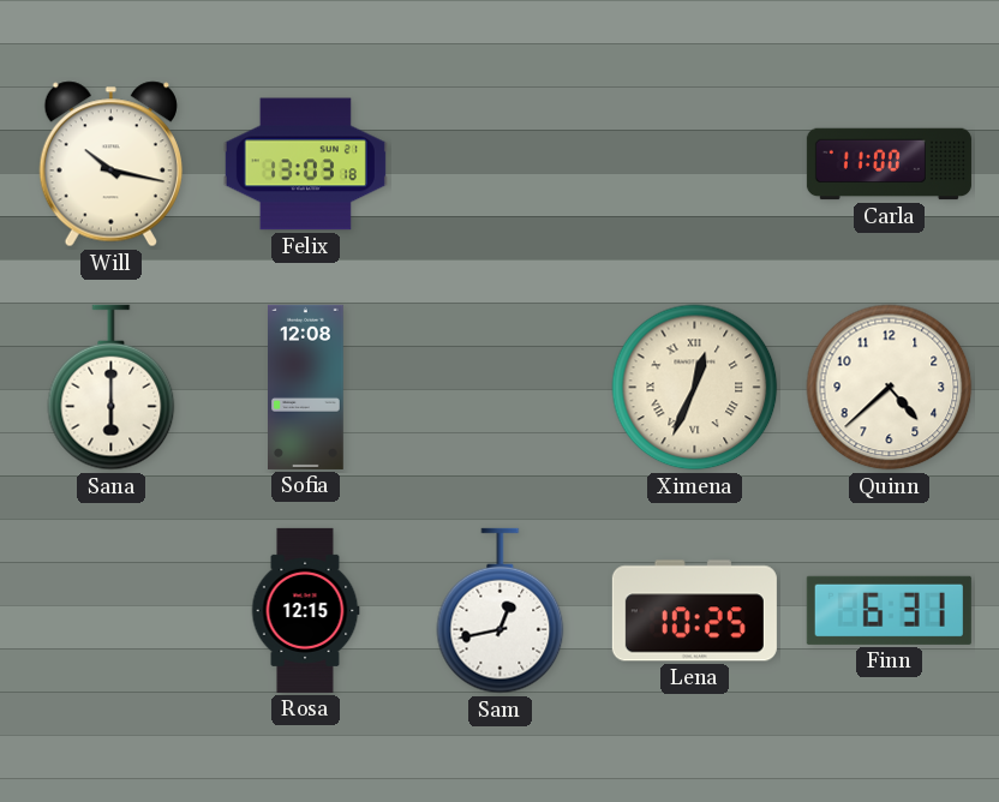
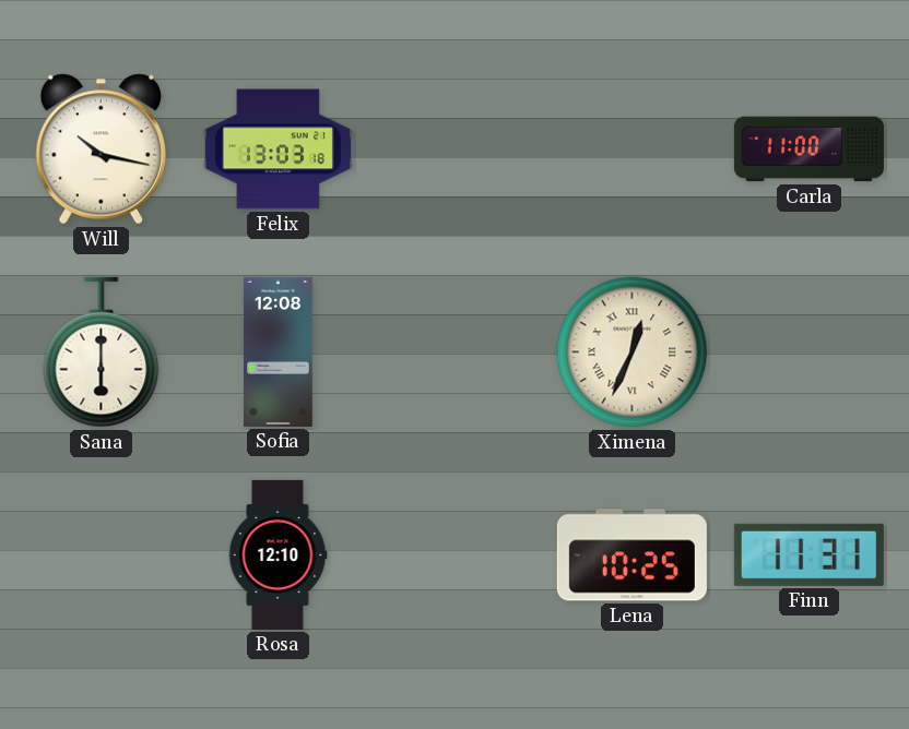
Quinn: 4:38 -> none (890, 388)
Rosa: 12:15 -> 12:10 (278, 554)
Sam: 12:43 -> none (501, 611)
Finn: 6:31 -> 11:31 (808, 554)
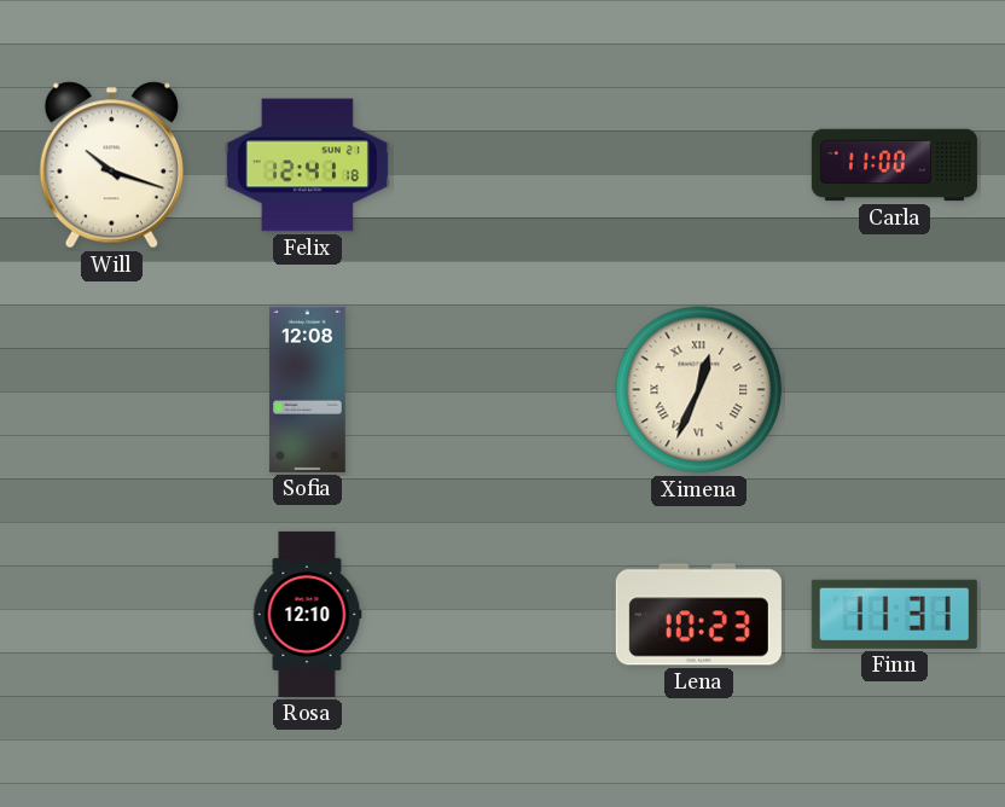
Will: 10:17 -> 10:18 (111, 166)
Felix: 13:03 -> 12:41 (307, 166)
Sana: 6:00 -> none (102, 352)
Lena: 10:25 -> 10:23 (698, 615)
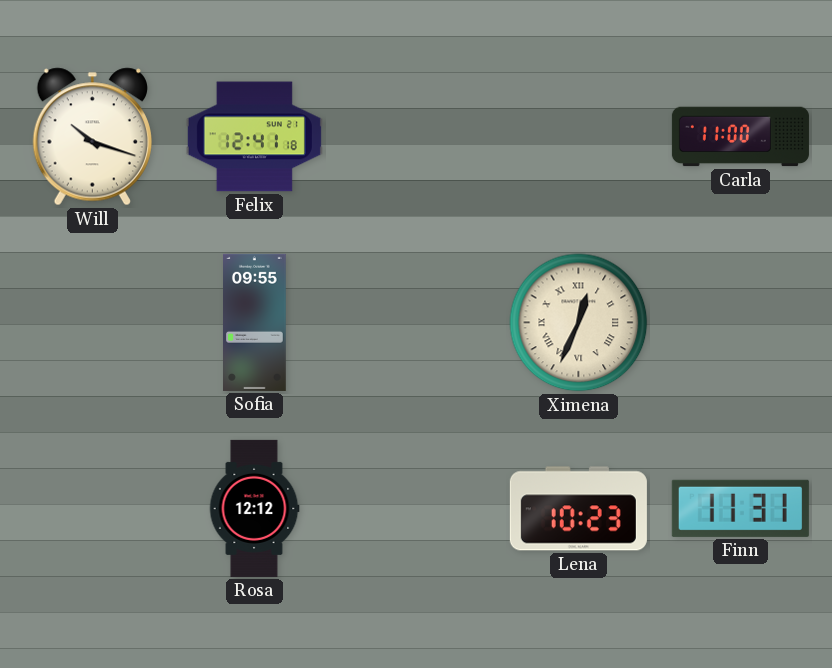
Sofia: 12:08 -> 09:55 (255, 322)
Rosa: 12:10 -> 12:12 (254, 508)
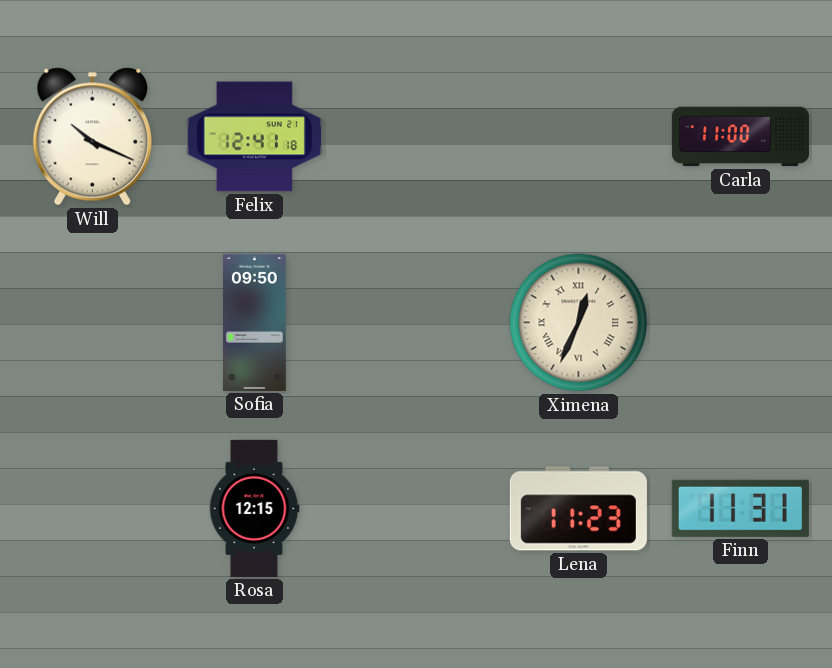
Will: 10:18 -> 10:19 (92, 137)
Sofia: 09:55 -> 09:50 (255, 322)
Rosa: 12:12 -> 12:15 (254, 508)
Lena: 10:23 -> 11:23 (578, 509)
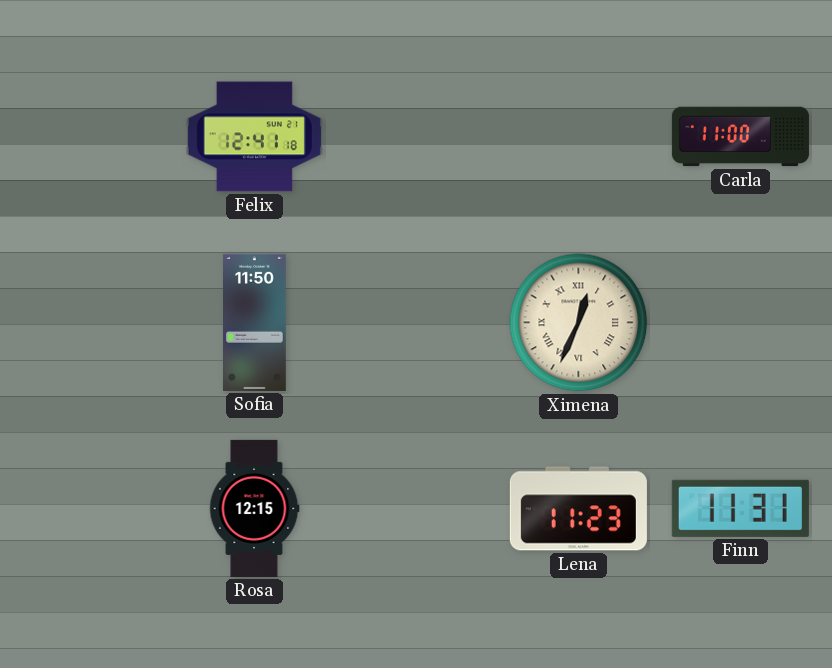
Will: 10:19 -> none (92, 137)
Sofia: 09:50 -> 11:50 (255, 322)
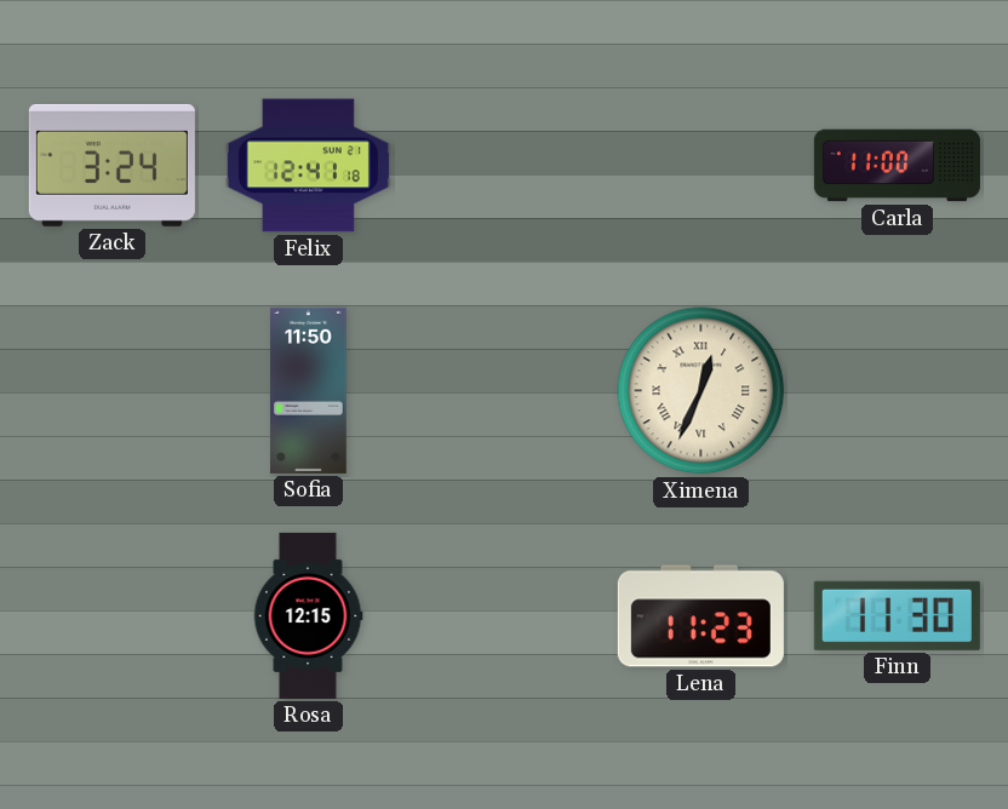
Zack: none -> 3:24 (111, 165)
Finn: 11:31 -> 11:30 (897, 615)
